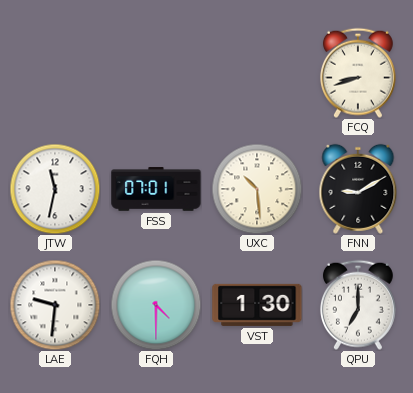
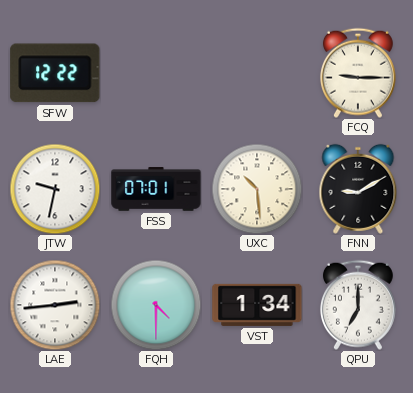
SFW: none -> 12:22 (55, 73)
FCQ: 8:42 -> 9:15 (358, 73)
JTW: 11:32 -> 9:32 (55, 189)
LAE: 9:31 -> 2:44 (55, 305)
VST: 1:30 -> 1:34 (257, 305)
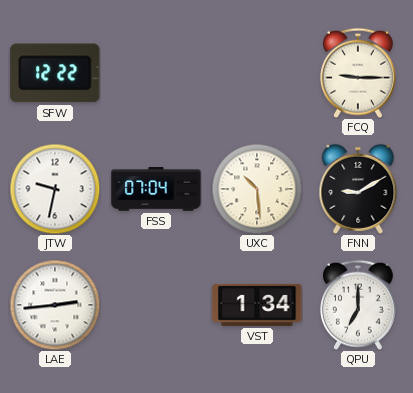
FSS: 07:01 -> 07:04 (156, 189)
FQH: 4:30 -> none (156, 305)
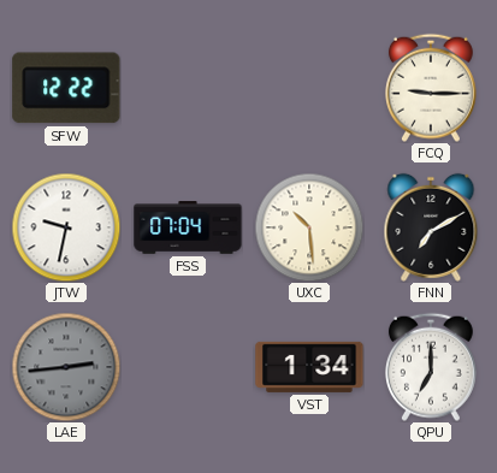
FNN: 9:10 -> 7:10 (431, 227)
LAE dial: white -> grey (66, 367)
